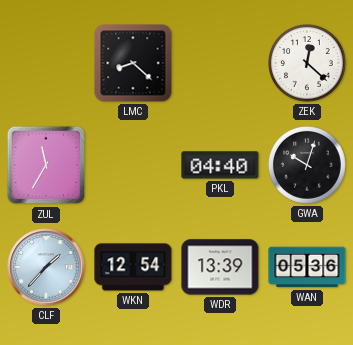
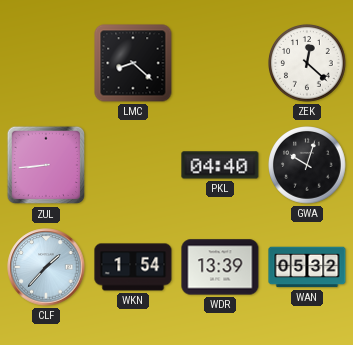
ZUL: 11:35 -> 8:44 (46, 165)
WKN: 12:54 -> 1:54 (133, 267)
WAN: 05:36 -> 05:32 (307, 267)
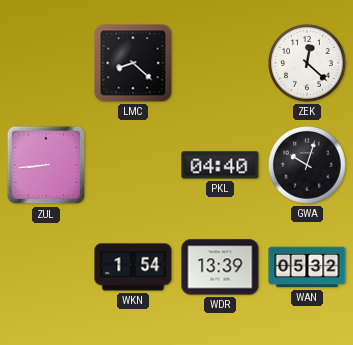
CLF: 1:37 -> none (46, 267)
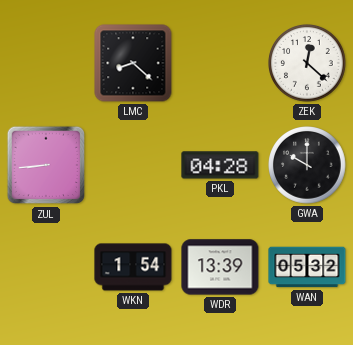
PKL: 04:40 -> 04:28 (220, 165)
GWA: 10:03 -> 10:00 (308, 166)
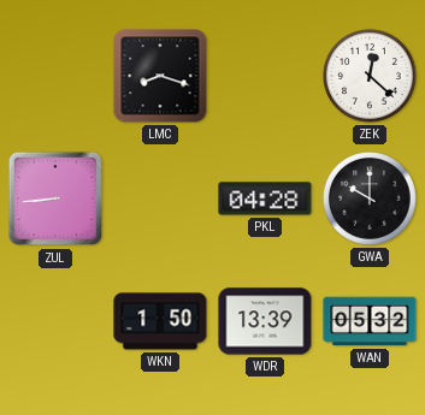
LMC: 8:22 -> 8:18 (160, 76)
WKN: 1:54 -> 1:50 (160, 321)
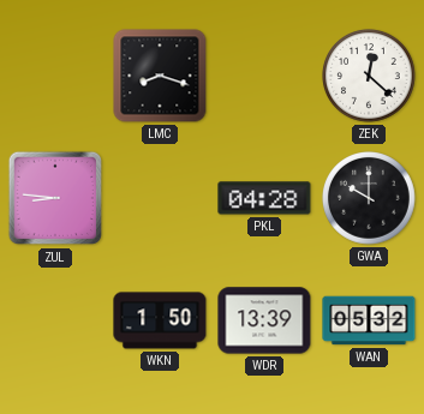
ZUL: 8:44 -> 8:46 (55, 198)
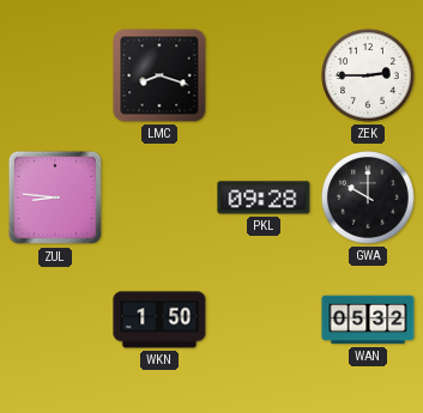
ZEK: 12:22 -> 2:45 (369, 77)
PKL: 04:28 -> 09:28 (264, 198)
WDR: 13:39 -> none (264, 320)
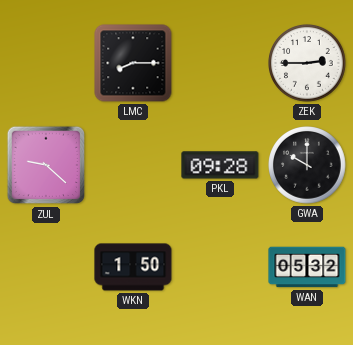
LMC: 8:18 -> 8:15 (133, 63)
ZUL: 8:46 -> 9:22 (46, 165)
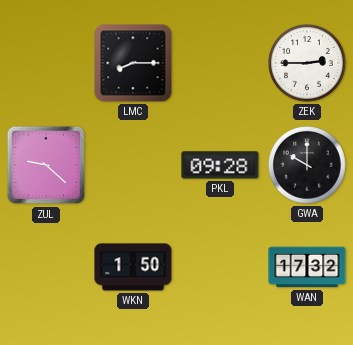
WAN: 05:32 -> 17:32 (307, 267)
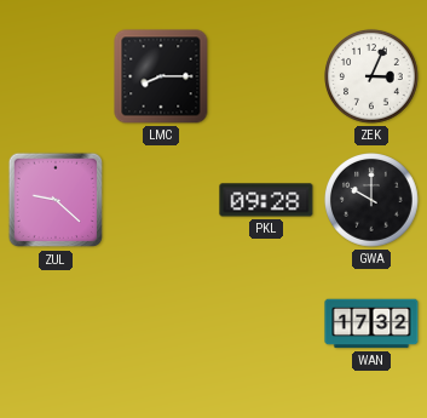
ZEK: 2:45 -> 3:04 (373, 78)
WKN: 1:50 -> none (133, 267)
